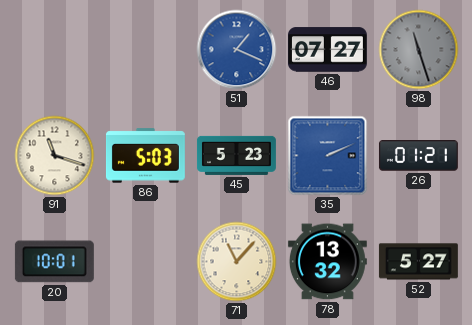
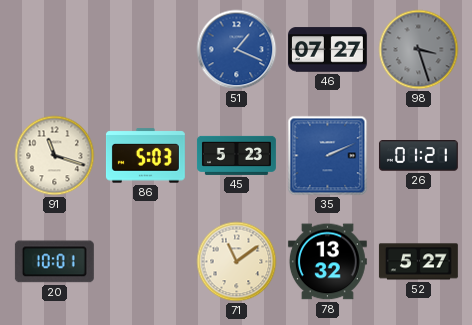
98: 11:27 -> 3:27 (419, 50)
71: 11:07 -> 11:09 (237, 262)
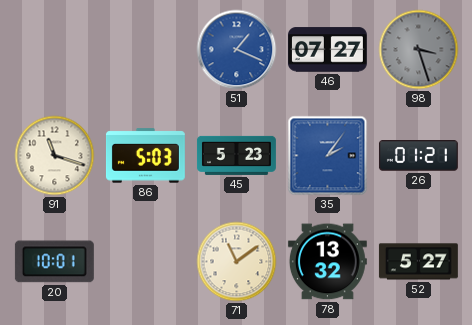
35: 2:11 -> 2:06 (328, 156)
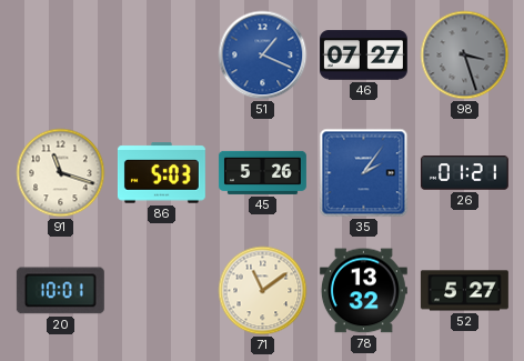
45: 5:23 -> 5:26 (262, 172)
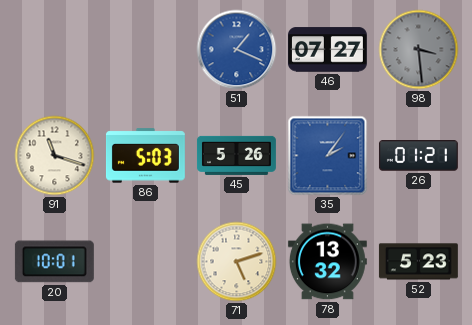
98: 3:27 -> 3:29 (419, 50)
71: 11:09 -> 5:12 (237, 262)
52: 5:27 -> 5:23 (418, 262)
